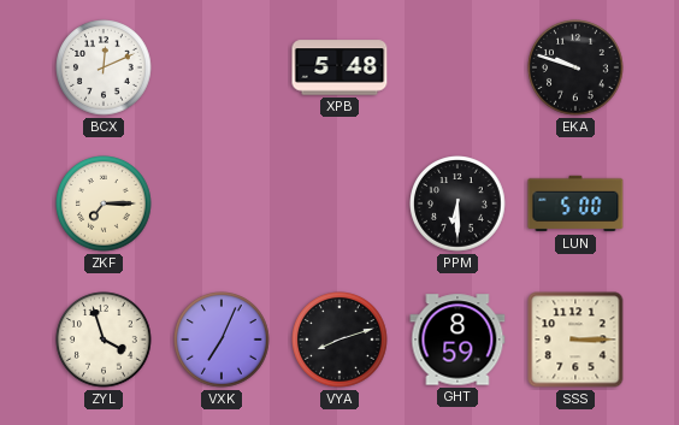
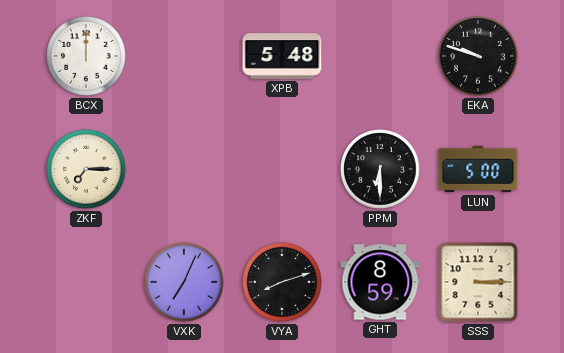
BCX: 12:11 -> 12:00 (86, 56)
ZYL: 3:57 -> none (104, 340)
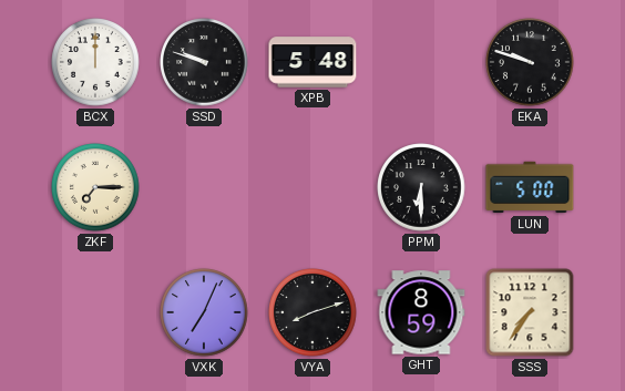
SSD: none -> 9:48 (204, 62)
SSS: 3:15 -> 7:36 (530, 312)
